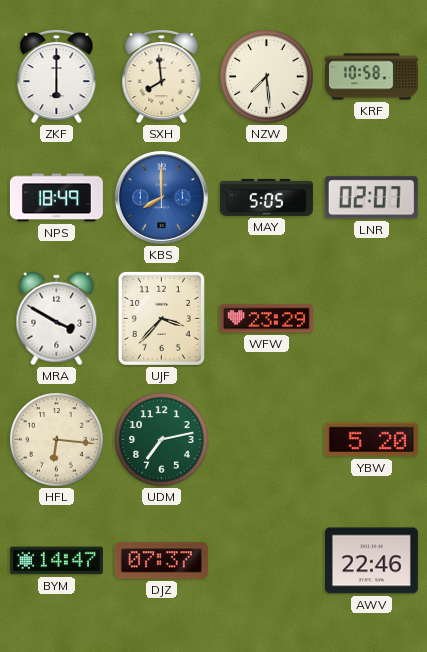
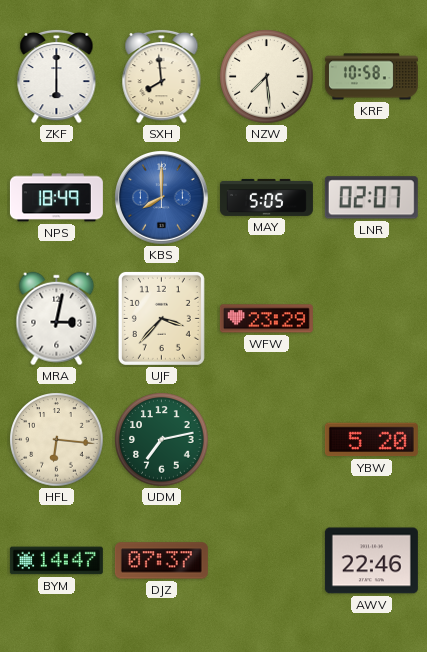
MRA: 3:50 -> 3:02 (57, 319)
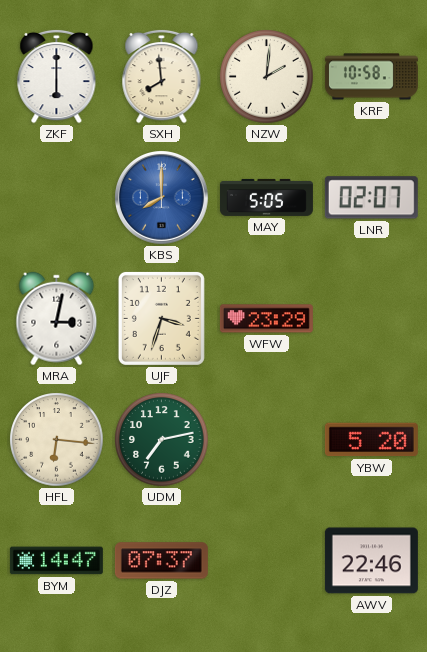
NZW: 7:29 -> 2:01 (267, 77)
NPS: 18:49 -> none (56, 198)
UJF: 3:37 -> 3:33 (161, 318)
